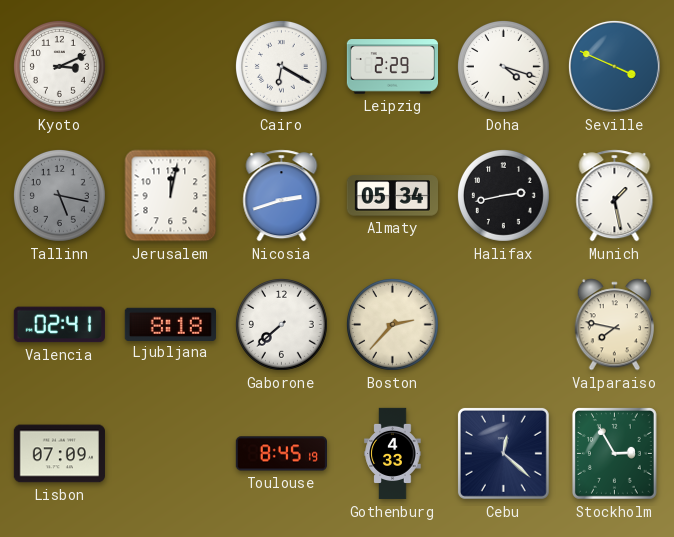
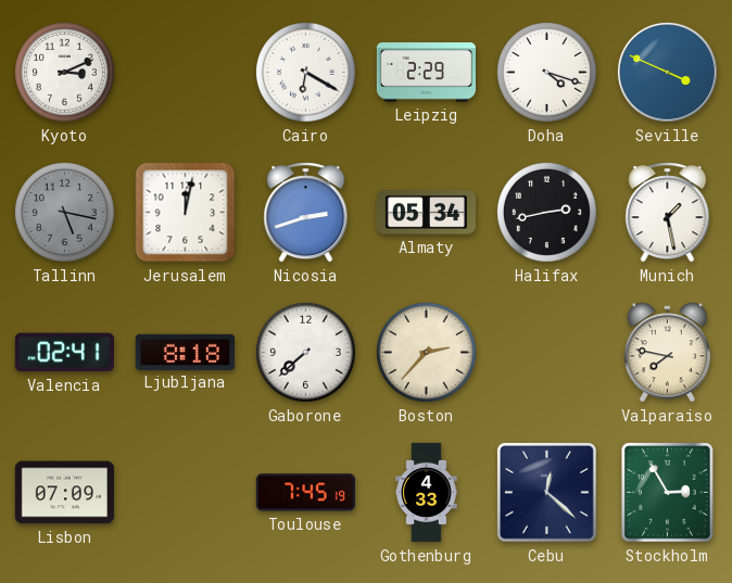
Toulouse: 8:45 -> 7:45 (305, 493)
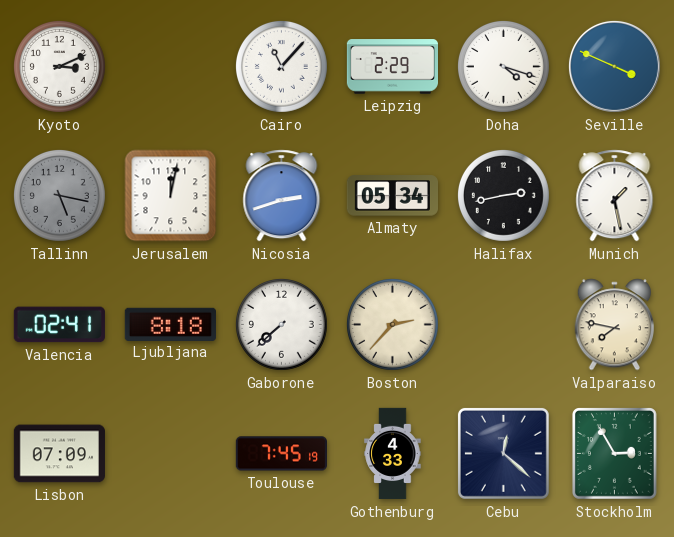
Cairo: 6:20 -> 11:07 (281, 66)
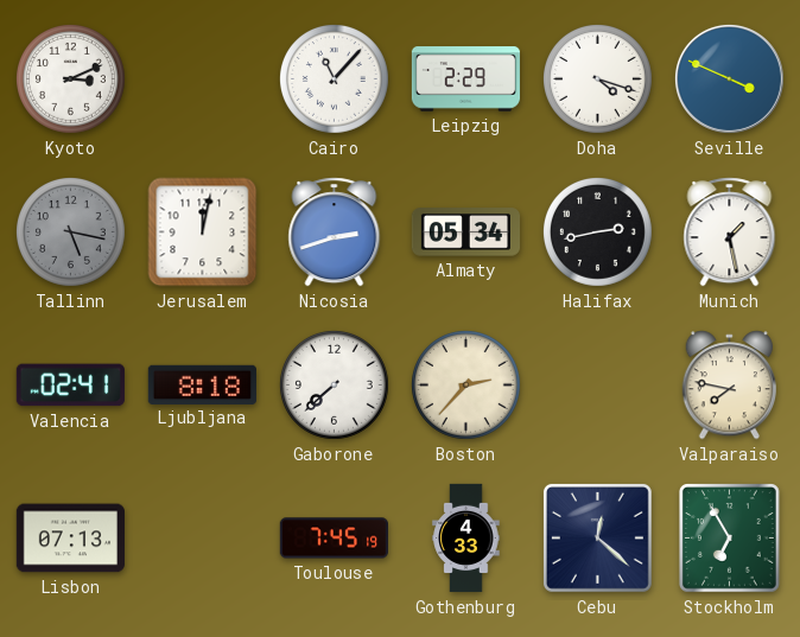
Lisbon: 07:09 -> 07:13 (70, 539)
Stockholm: 2:55 -> 6:55 (730, 539)
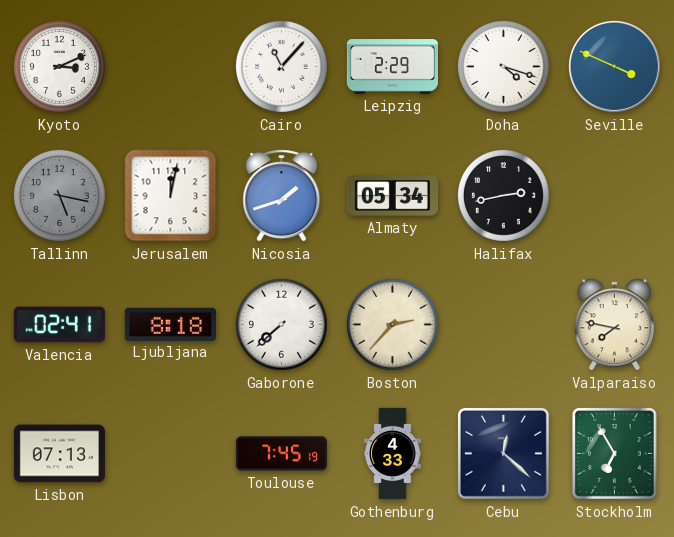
Nicosia: 2:42 -> 1:42 (282, 196)
Munich: 1:28 -> none (730, 232)
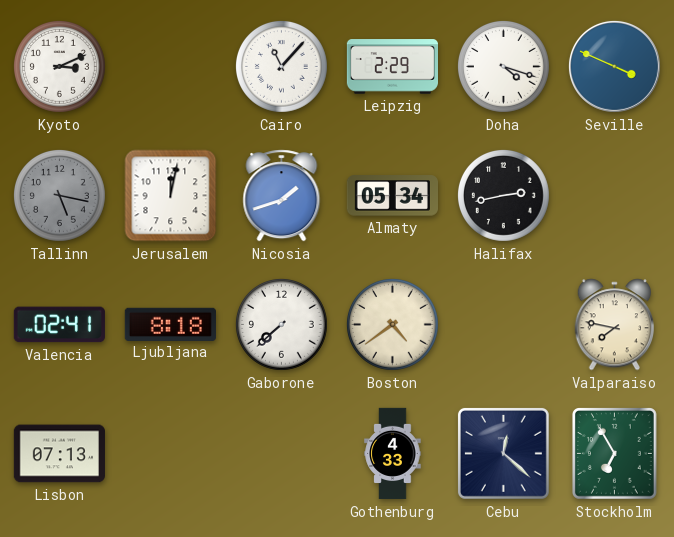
Boston: 2:37 -> 4:39 (392, 324)
Toulouse: 7:45 -> none (281, 454)
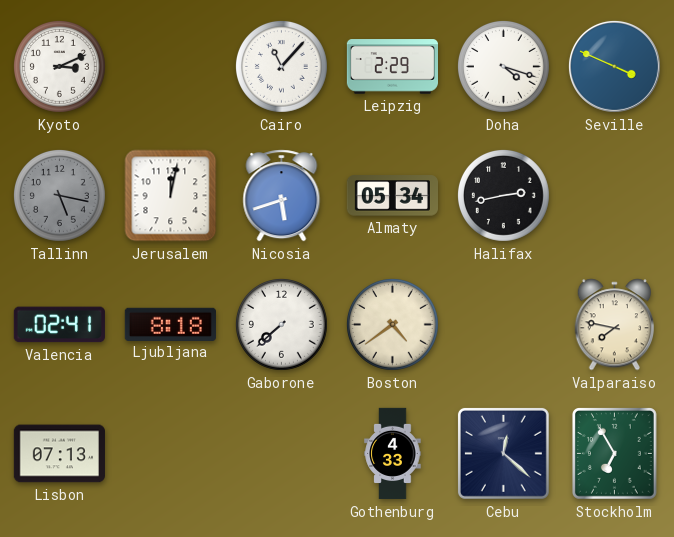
Nicosia: 1:42 -> 5:42 (282, 196)
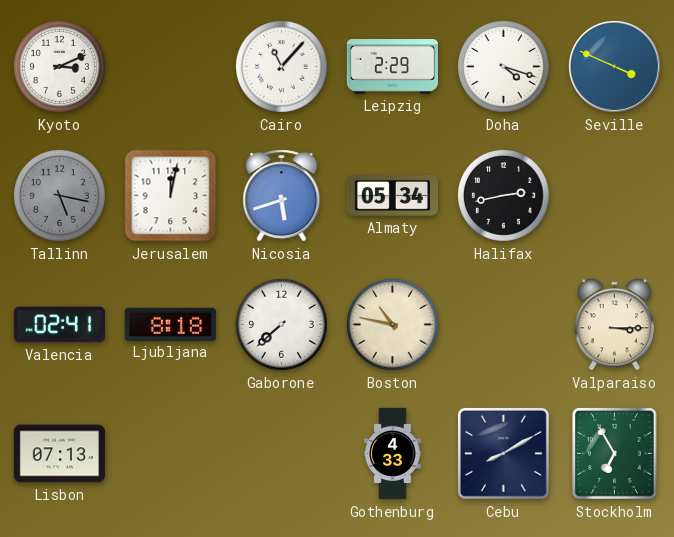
Boston: 4:39 -> 10:47 (392, 324)
Valparaiso: 7:47 -> 3:15 (614, 325)
Cebu: 12:22 -> 8:10 (503, 453)
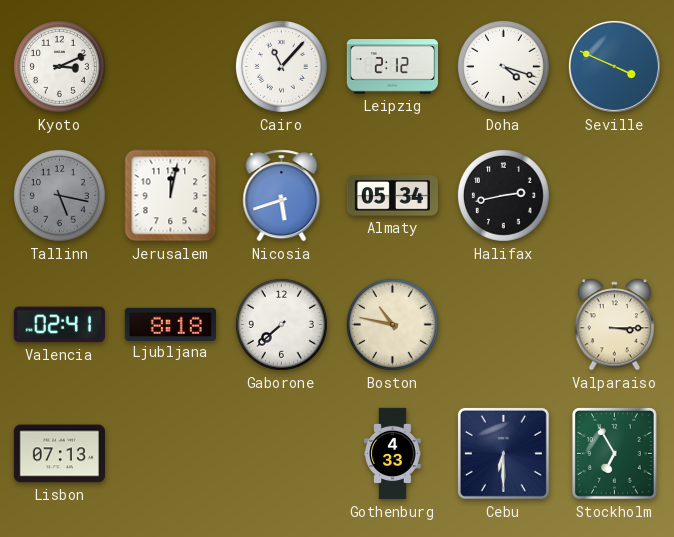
Leipzig: 2:29 -> 2:12 (392, 67)
Cebu: 8:10 -> 6:30 (503, 453)
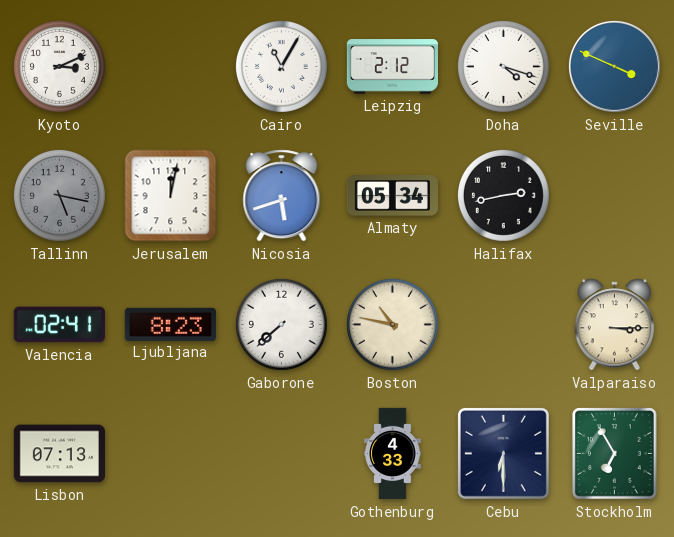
Cairo: 11:07 -> 11:05 (281, 66)
Ljubljana: 8:18 -> 8:23 (170, 324)
